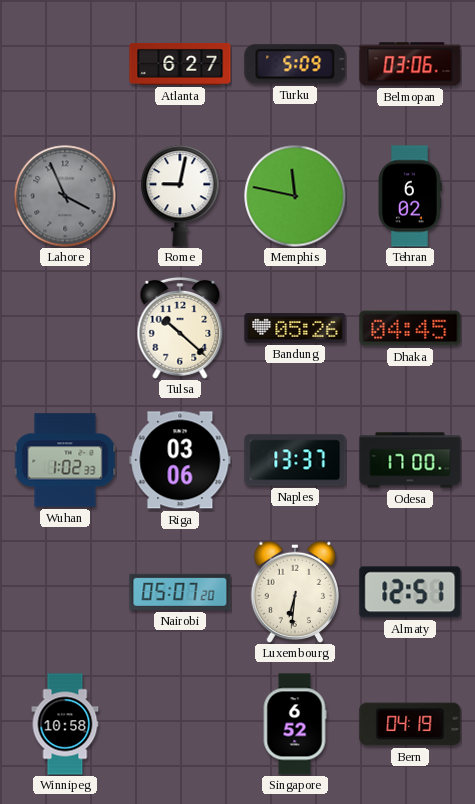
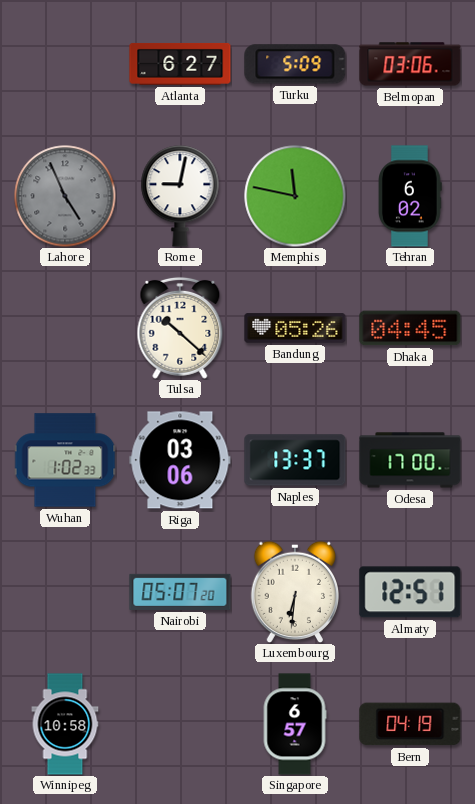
Lahore: 3:56 -> 4:56 (65, 196)
Singapore: 6:52 -> 6:57 (295, 724)
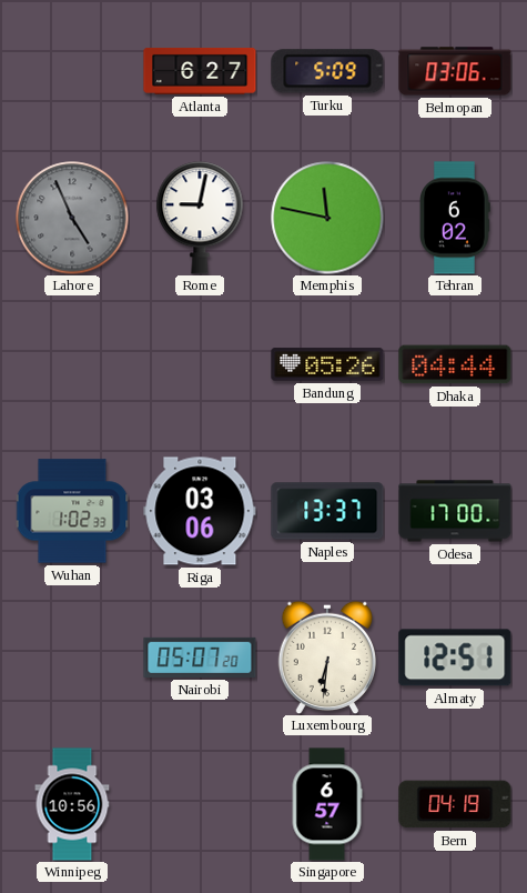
Tulsa: 10:22 -> none (180, 328)
Dhaka: 04:45 -> 04:44 (455, 364)
Winnipeg: 10:58 -> 10:56 (72, 804)
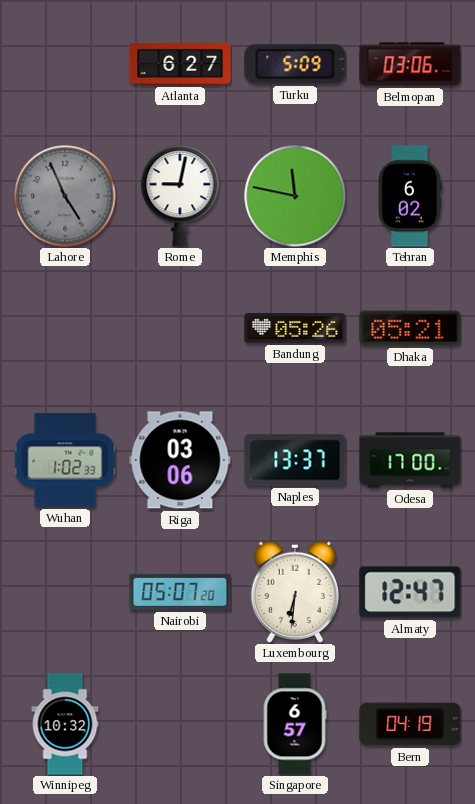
Dhaka: 04:44 -> 05:21 (410, 328)
Almaty: 12:51 -> 12:47 (410, 592)
Winnipeg: 10:56 -> 10:32 (65, 724)
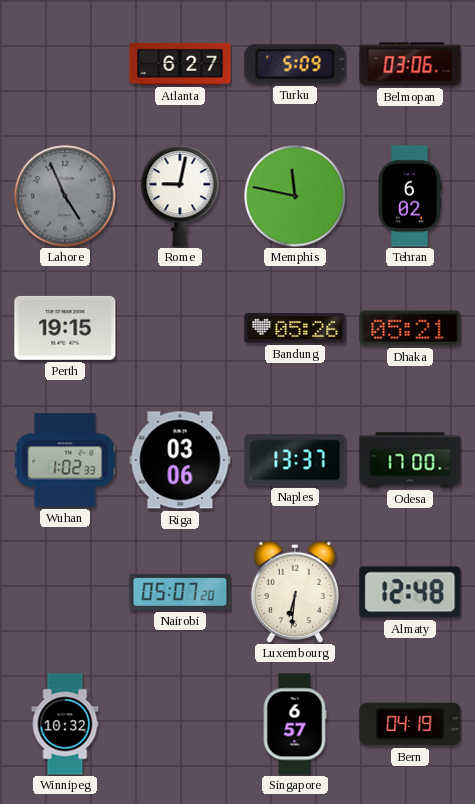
Perth: none -> 19:15 (65, 328)
Almaty: 12:47 -> 12:48 (410, 592)
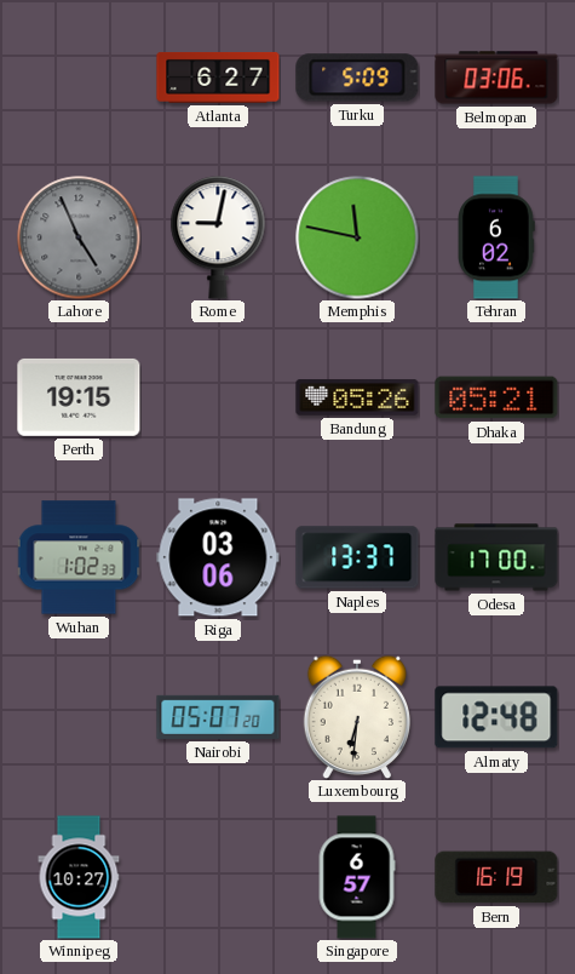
Winnipeg: 10:32 -> 10:27 (79, 877)
Bern: 04:19 -> 16:19 (496, 877)
